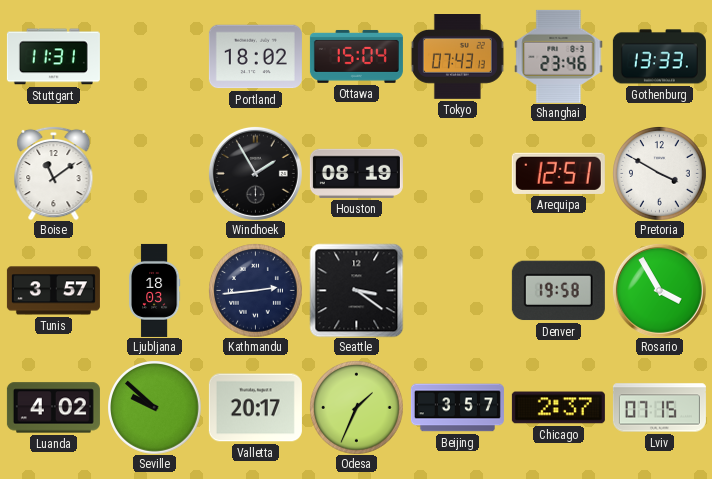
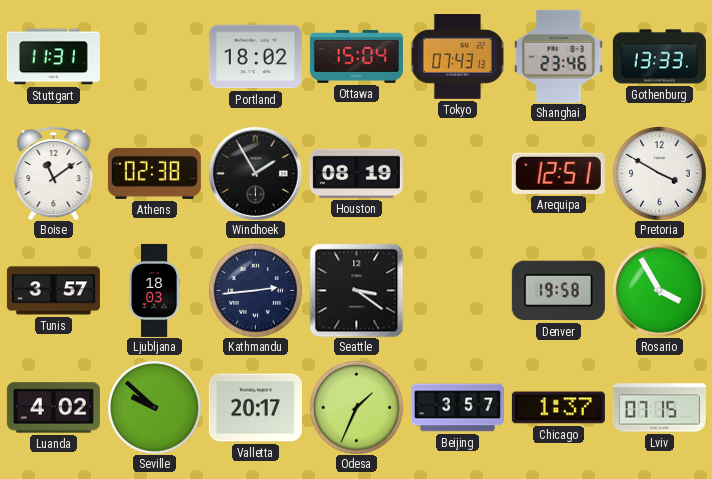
Athens: none -> 02:38 (154, 173)
Chicago: 2:37 -> 1:37 (558, 408)
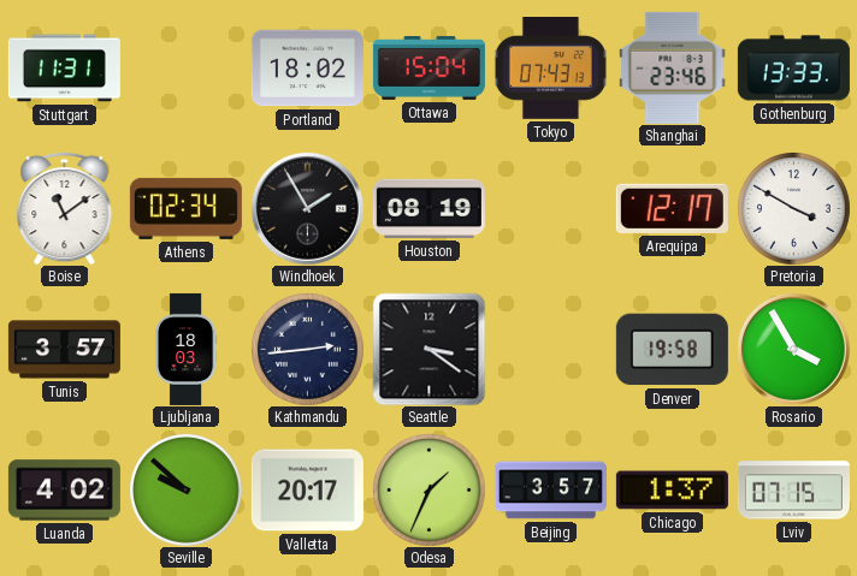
Athens: 02:38 -> 02:34 (185, 208)
Arequipa: 12:51 -> 12:17 (672, 208)
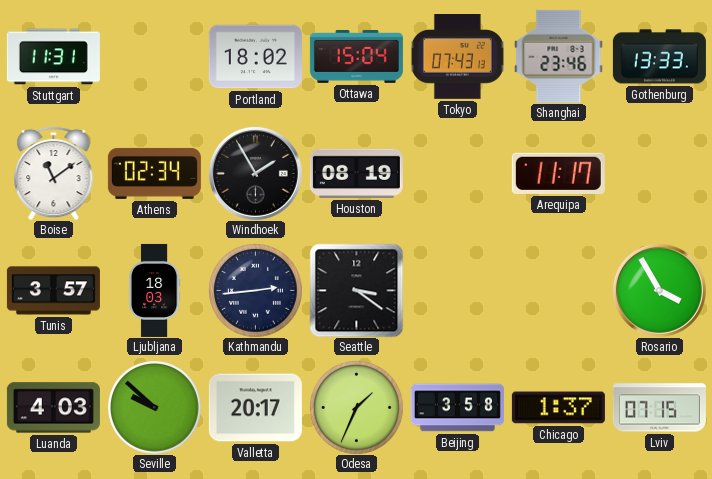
Arequipa: 12:17 -> 11:17 (558, 173)
Pretoria: 3:50 -> none (794, 209)
Denver: 19:58 -> none (672, 350)
Luanda: 4:02 -> 4:03 (53, 408)
Beijing: 3:57 -> 3:58 (457, 408)
